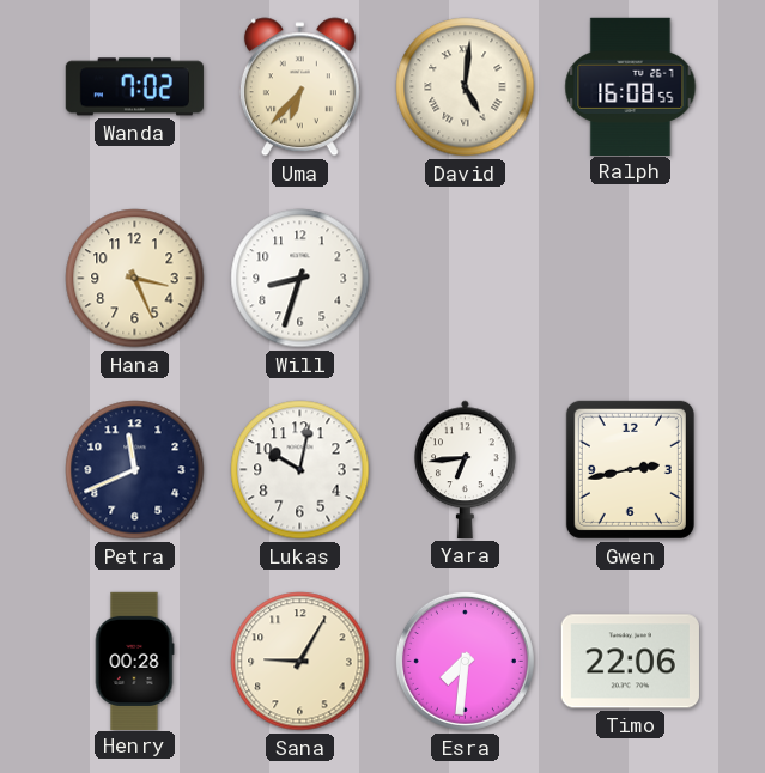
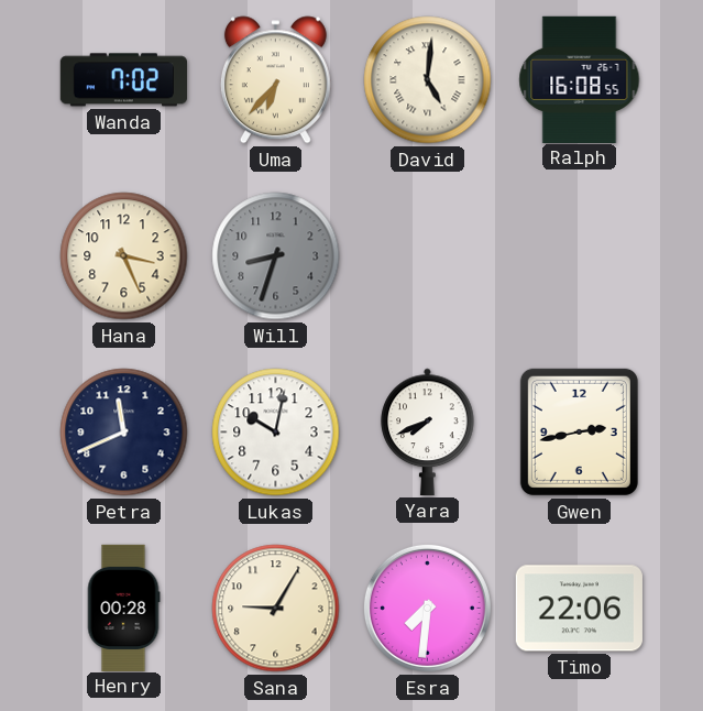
Will dial: white -> grey (276, 256)
Yara: 6:44 -> 7:41 (428, 431)
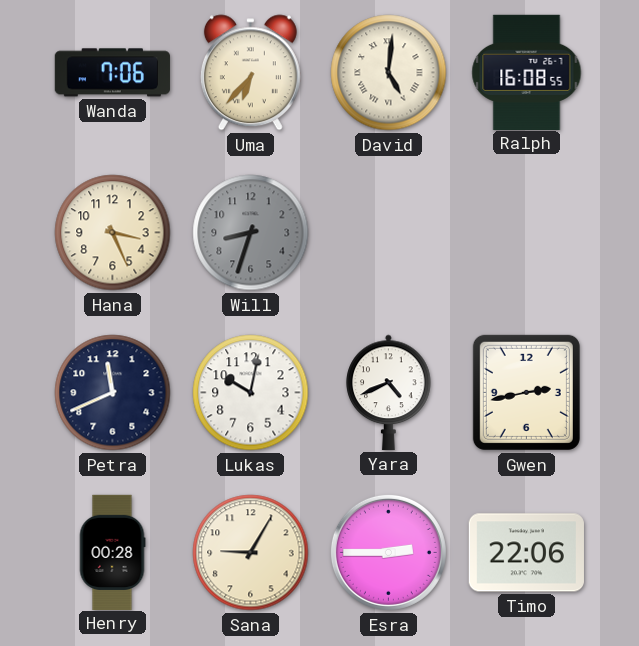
Wanda: 7:02 -> 7:06 (112, 73)
Yara: 7:41 -> 4:41 (389, 392)
Esra: 7:31 -> 2:45 (388, 552)
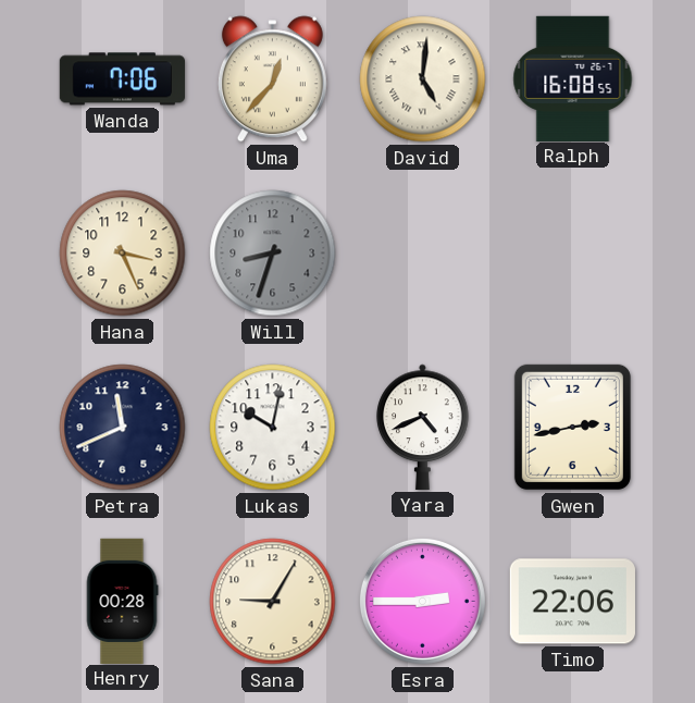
Uma: 6:37 -> 12:37 (272, 79)
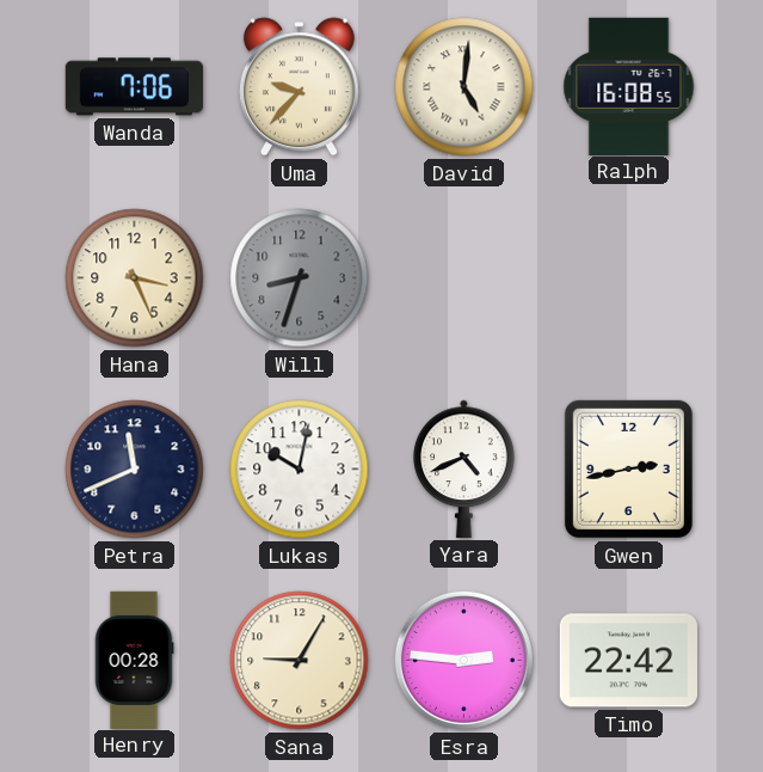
Uma: 12:37 -> 9:37 (299, 87)
Esra: 2:45 -> 2:46 (463, 660)
Timo: 22:06 -> 22:42 (628, 661)
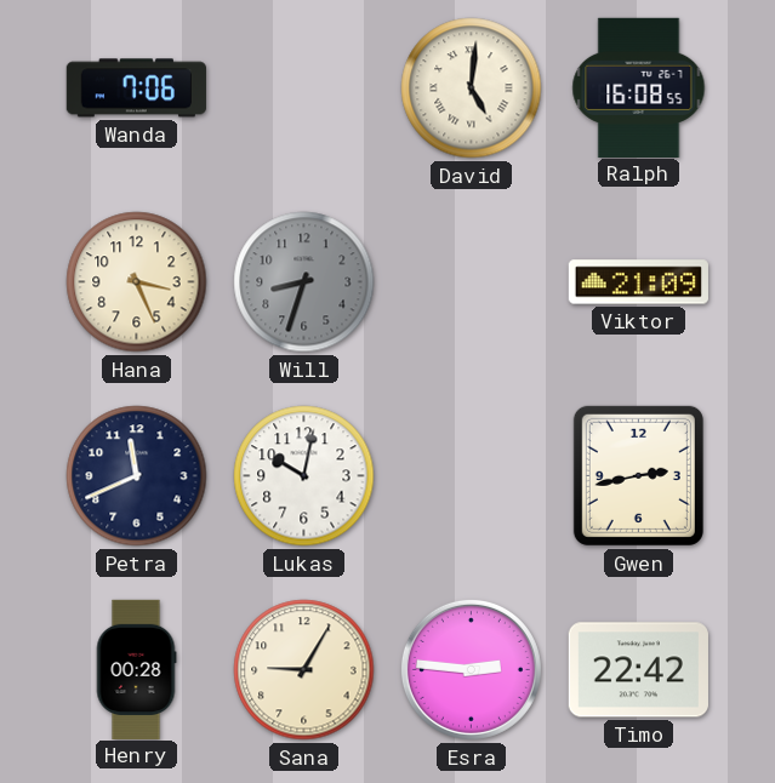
Uma: 9:37 -> none (299, 87)
Viktor: none -> 21:09 (638, 282)
Yara: 4:41 -> none (464, 468)
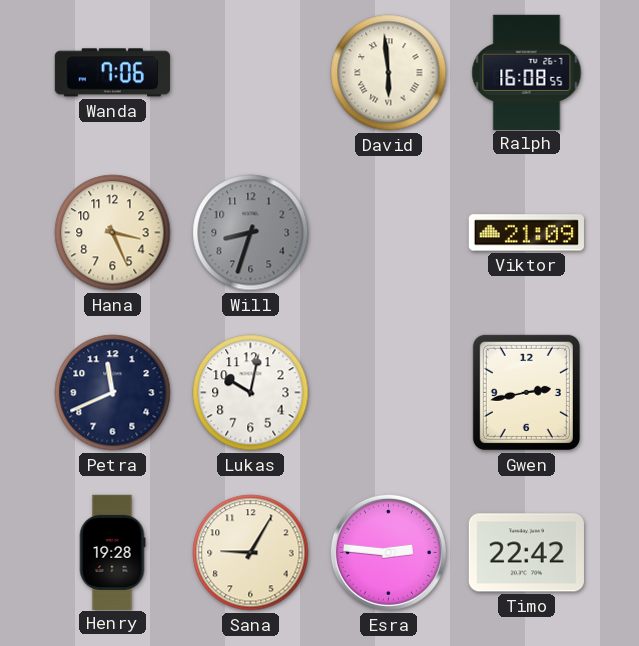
David: 5:01 -> 5:59 (389, 73)
Henry: 00:28 -> 19:28 (112, 552)
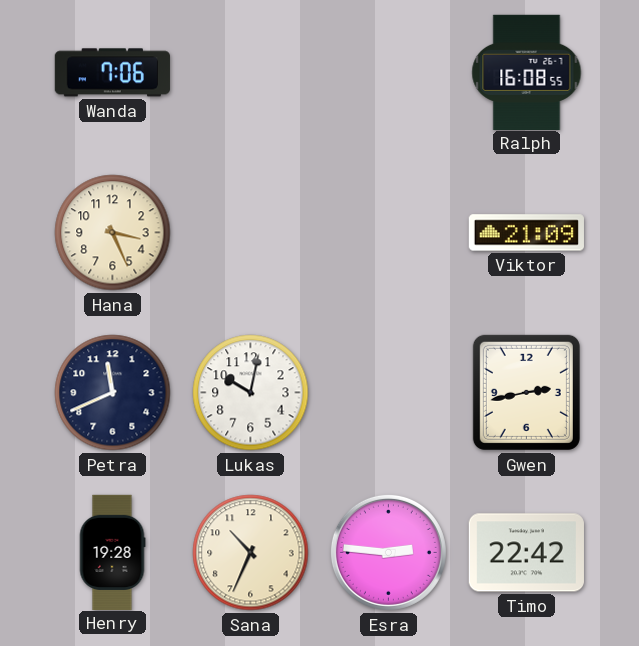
David: 5:59 -> none (389, 73)
Will: 8:33 -> none (251, 233)
Sana: 9:05 -> 10:34 (251, 553)
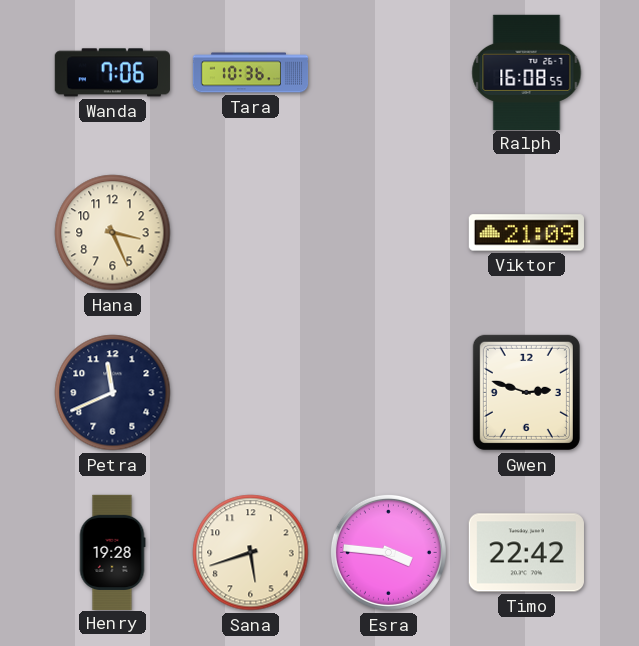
Tara: none -> 10:36 (251, 73)
Lukas: 10:02 -> none (251, 393)
Gwen: 2:43 -> 2:48 (526, 392)
Sana: 10:34 -> 5:42 (251, 553)
Esra: 2:46 -> 3:46 (388, 552)
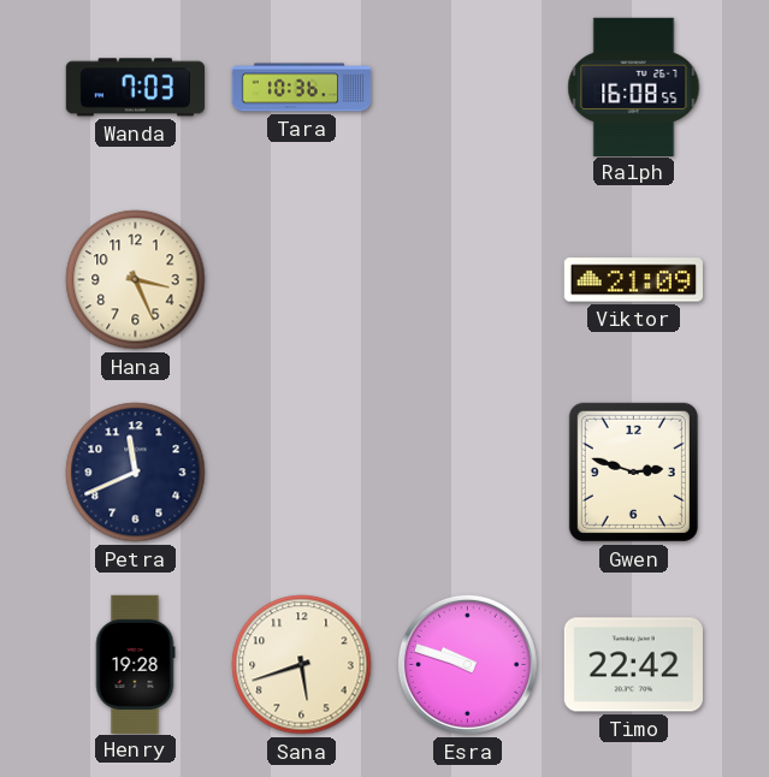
Wanda: 7:06 -> 7:03 (135, 88)
Esra: 3:46 -> 9:48 (467, 664)
